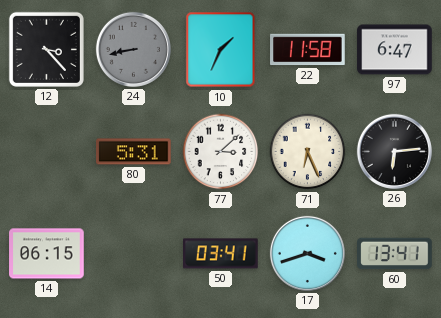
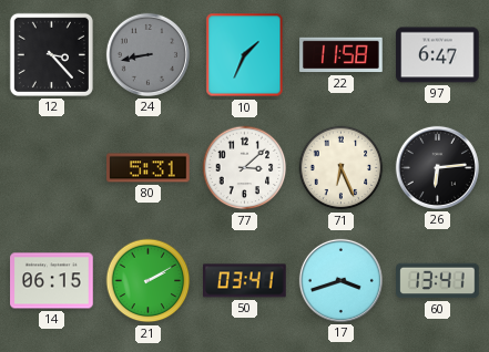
21: none -> 2:10 (149, 281)
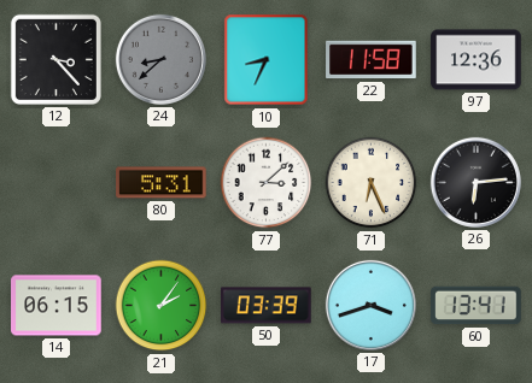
24: 8:43 -> 8:38 (160, 59)
10: 1:34 -> 8:34 (267, 60)
97: 6:47 -> 12:36 (477, 60)
21: 2:10 -> 2:06 (162, 306)
50: 03:41 -> 03:39 (267, 306)
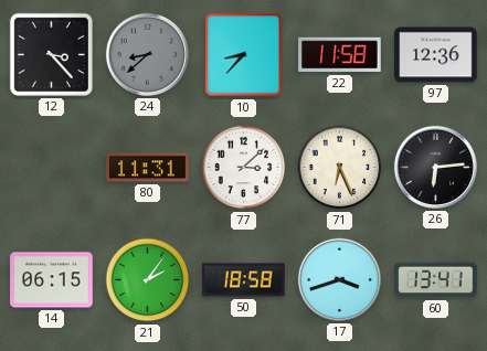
10: 8:34 -> 8:37 (244, 55)
80: 5:31 -> 11:31 (148, 168)
50: 03:39 -> 18:58 (244, 280)
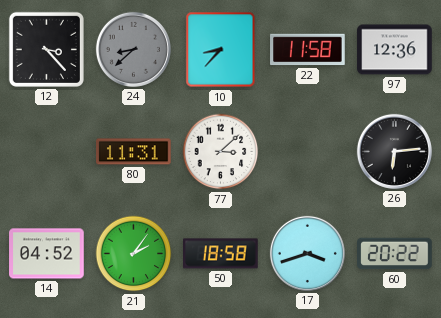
71: 6:26 -> none (340, 168)
14: 06:15 -> 04:52 (47, 254)
60: 13:41 -> 20:22 (395, 254)
